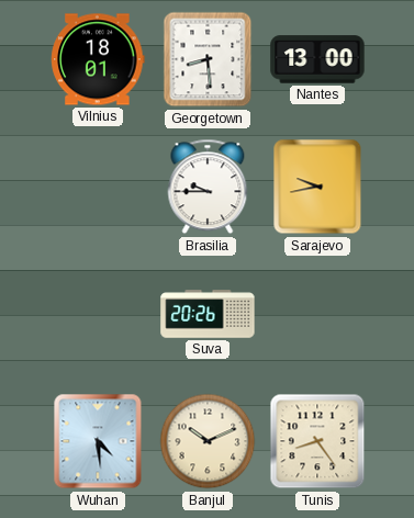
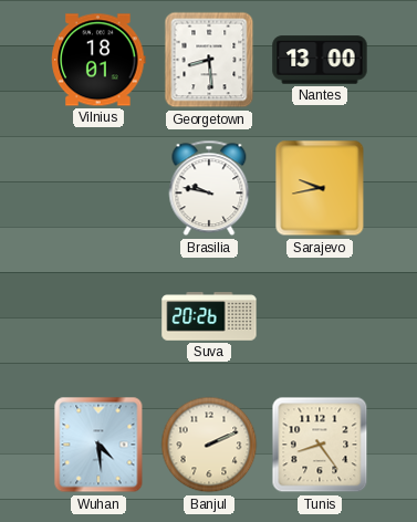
Brasilia: 9:45 -> 9:47 (209, 188)
Banjul: 10:11 -> 2:11 (209, 445)
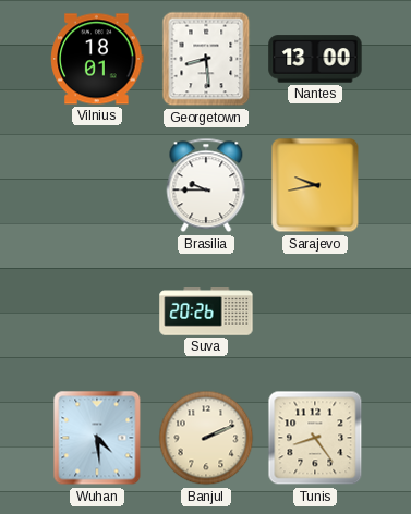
Brasilia: 9:47 -> 9:45 (206, 185)
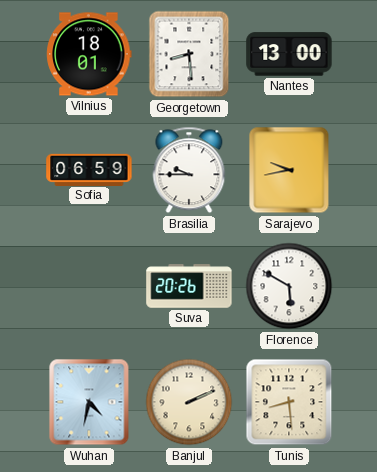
Sofia: none -> 06:59 (89, 169)
Florence: none -> 5:50 (289, 286)
Wuhan: 4:29 -> 4:32 (89, 402)
Tunis: 8:24 -> 8:29 (289, 402)
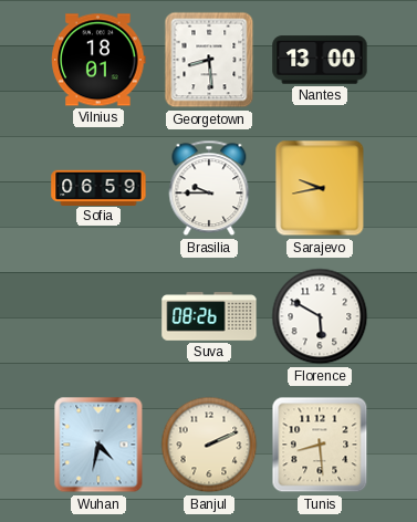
Suva: 20:26 -> 08:26 (209, 316)
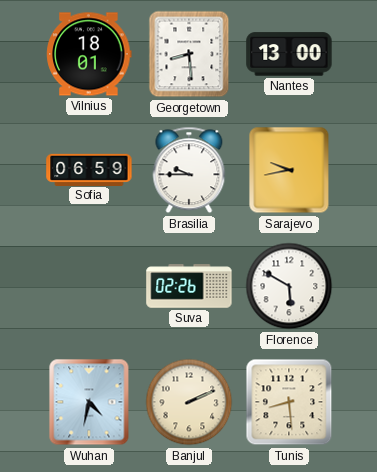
Suva: 08:26 -> 02:26 (189, 286)
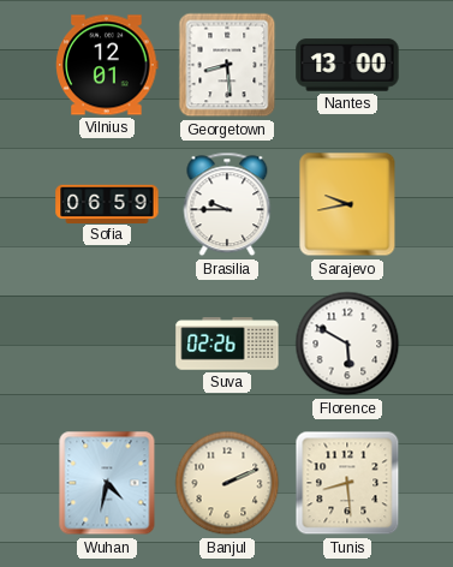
Vilnius: 18:01 -> 12:01 (107, 65)
